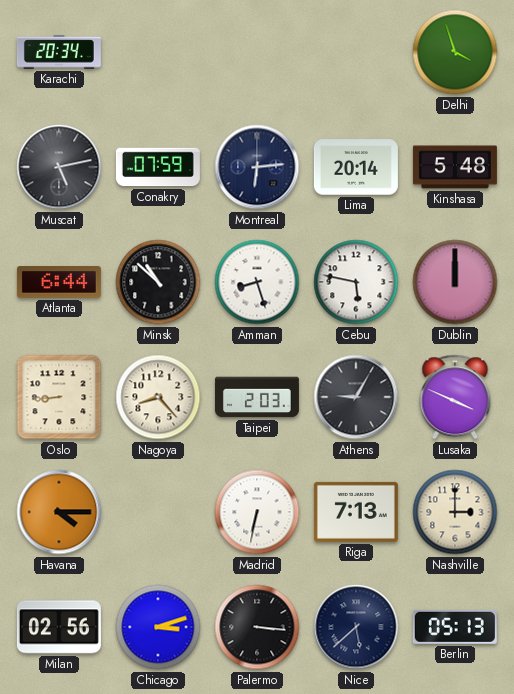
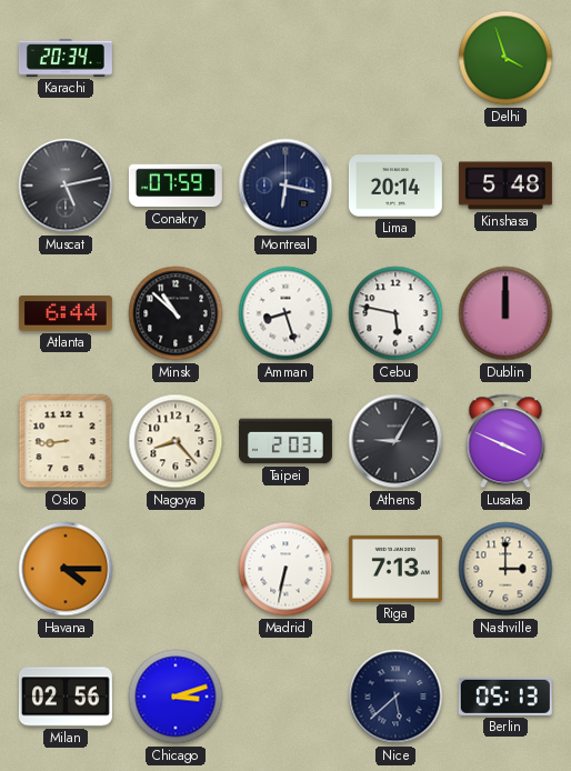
Montreal: 6:14 -> 6:17 (285, 186)
Palermo: 3:16 -> none (257, 627)
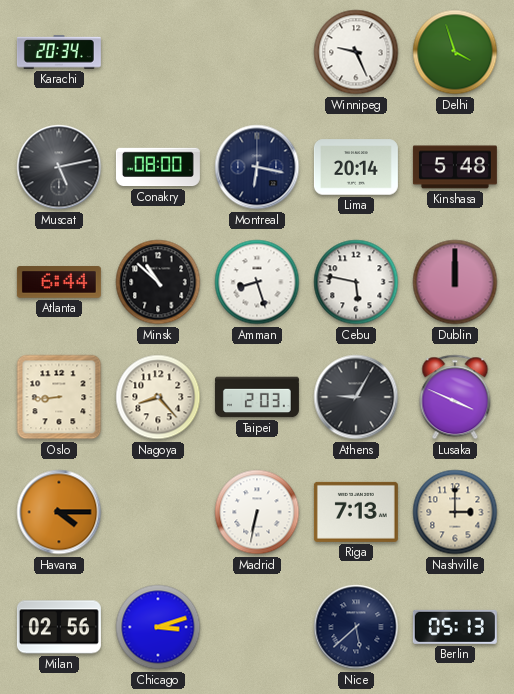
Winnipeg: none -> 9:26 (356, 52)
Conakry: 07:59 -> 08:00 (158, 167)
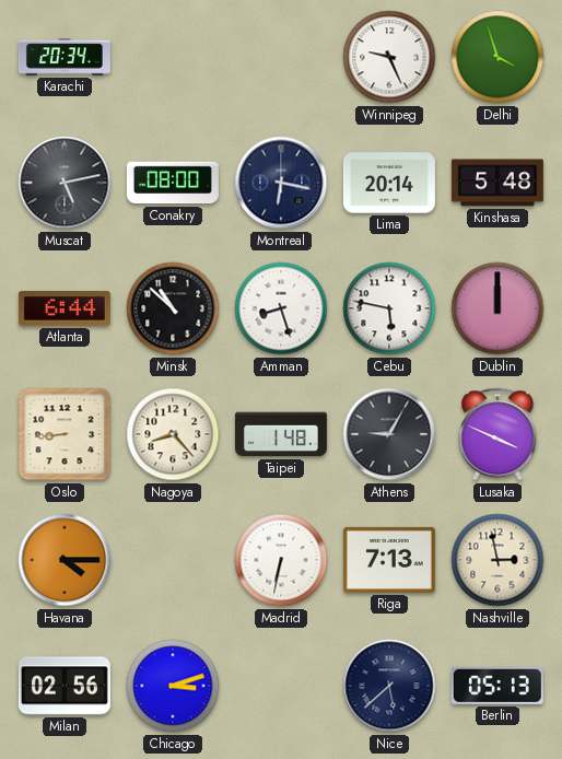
Taipei: 2:03 -> 1:48 (281, 434)
Nashville: 3:00 -> 2:58 (497, 560)
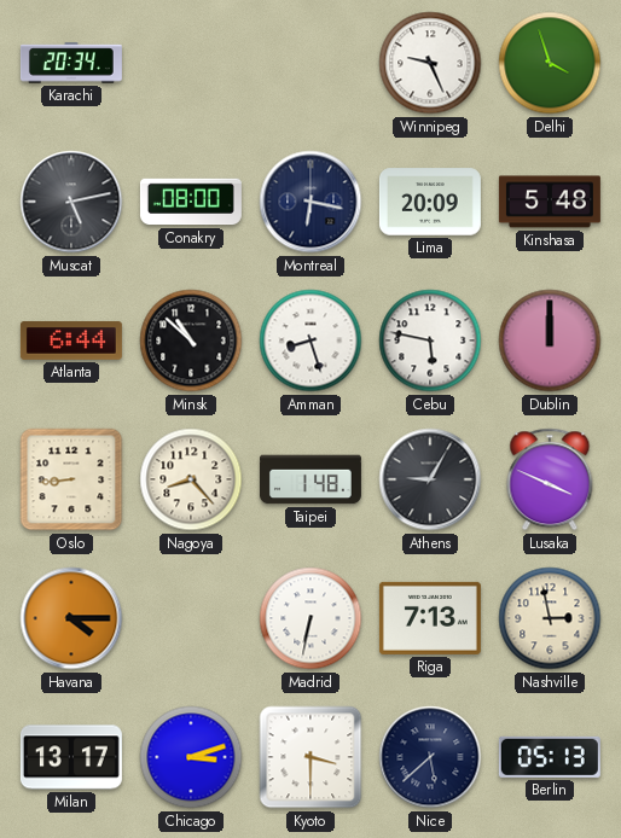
Lima: 20:14 -> 20:09 (430, 202)
Milan: 02:56 -> 13:17 (71, 757)
Kyoto: none -> 3:30 (310, 757)
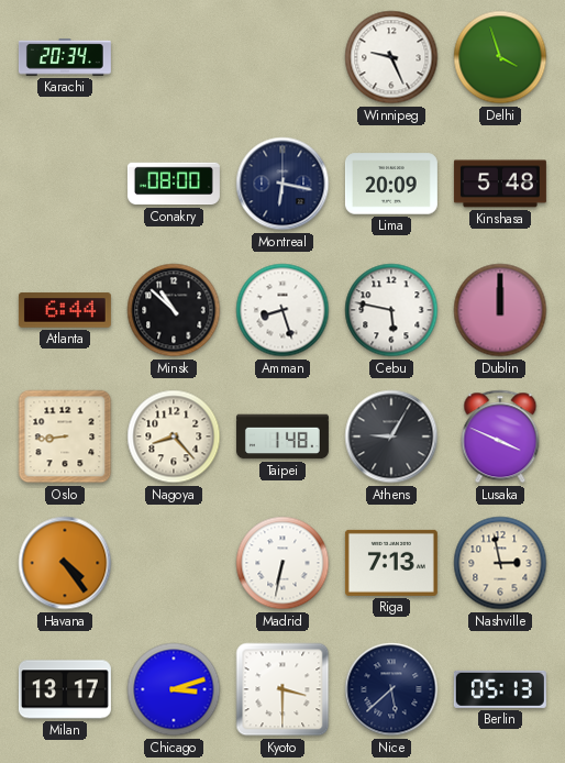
Muscat: 5:13 -> none (71, 202)
Havana: 4:15 -> 4:24 (65, 563)
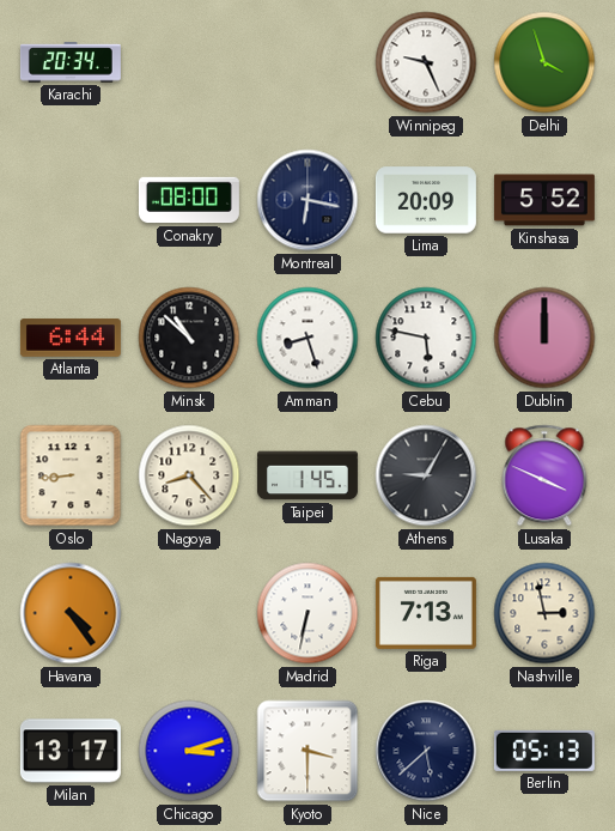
Kinshasa: 5:48 -> 5:52 (544, 200)
Taipei: 1:48 -> 1:45 (307, 475)
